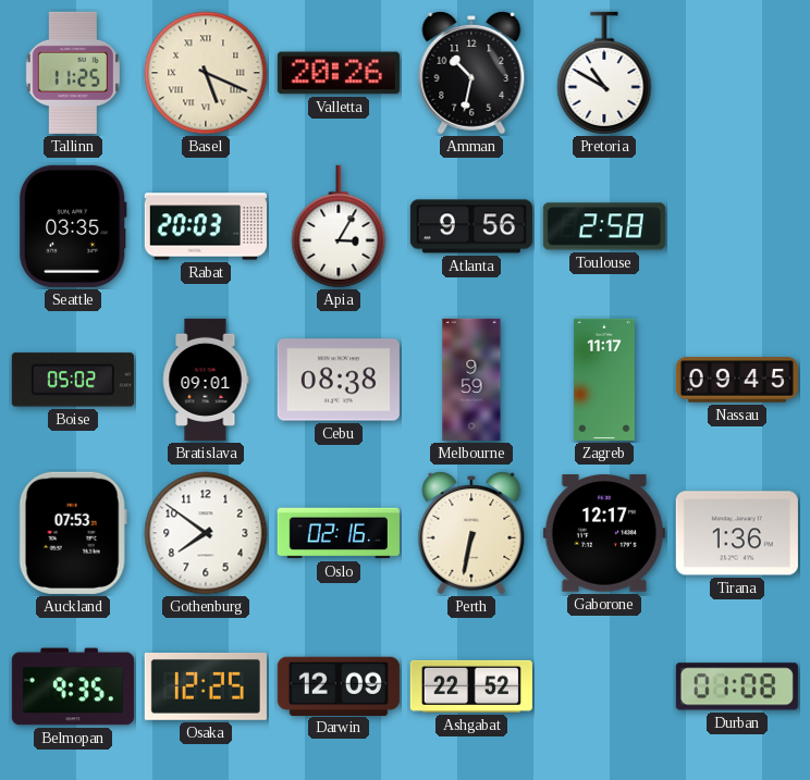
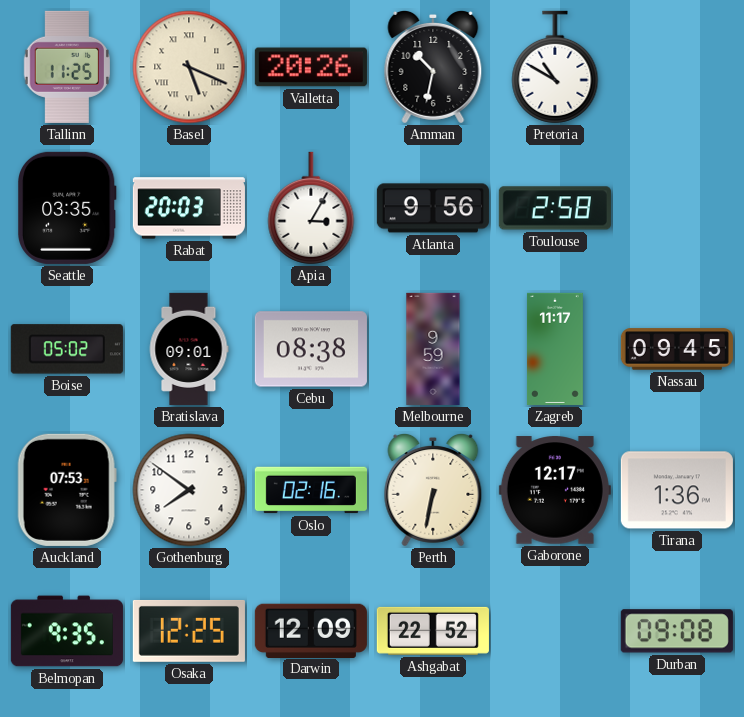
Durban: 01:08 -> 09:08 (677, 631)
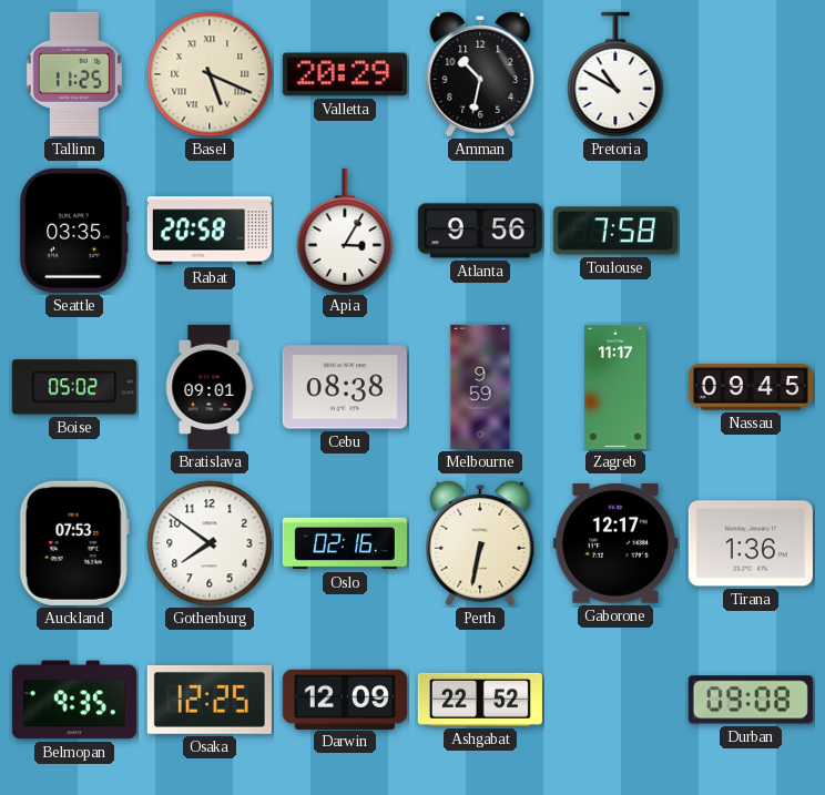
Valletta: 20:26 -> 20:29 (345, 74)
Rabat: 20:03 -> 20:58 (210, 231)
Toulouse: 2:58 -> 7:58 (615, 231)
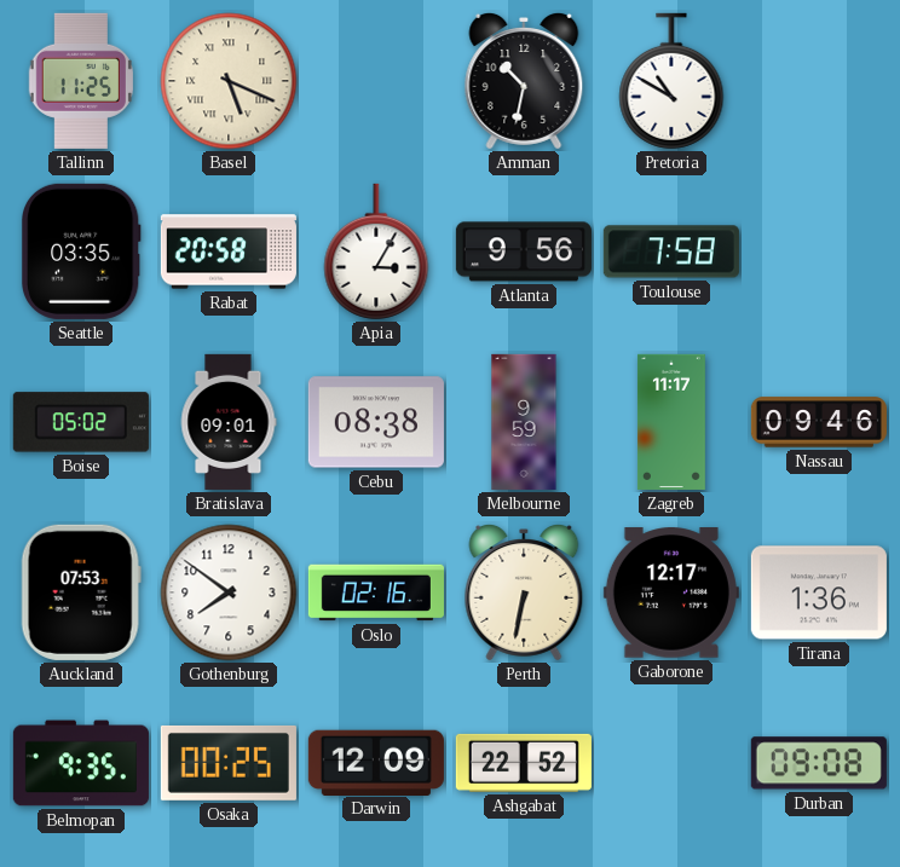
Valletta: 20:29 -> none (345, 74)
Nassau: 09:45 -> 09:46 (819, 422)
Osaka: 12:25 -> 00:25 (229, 763)
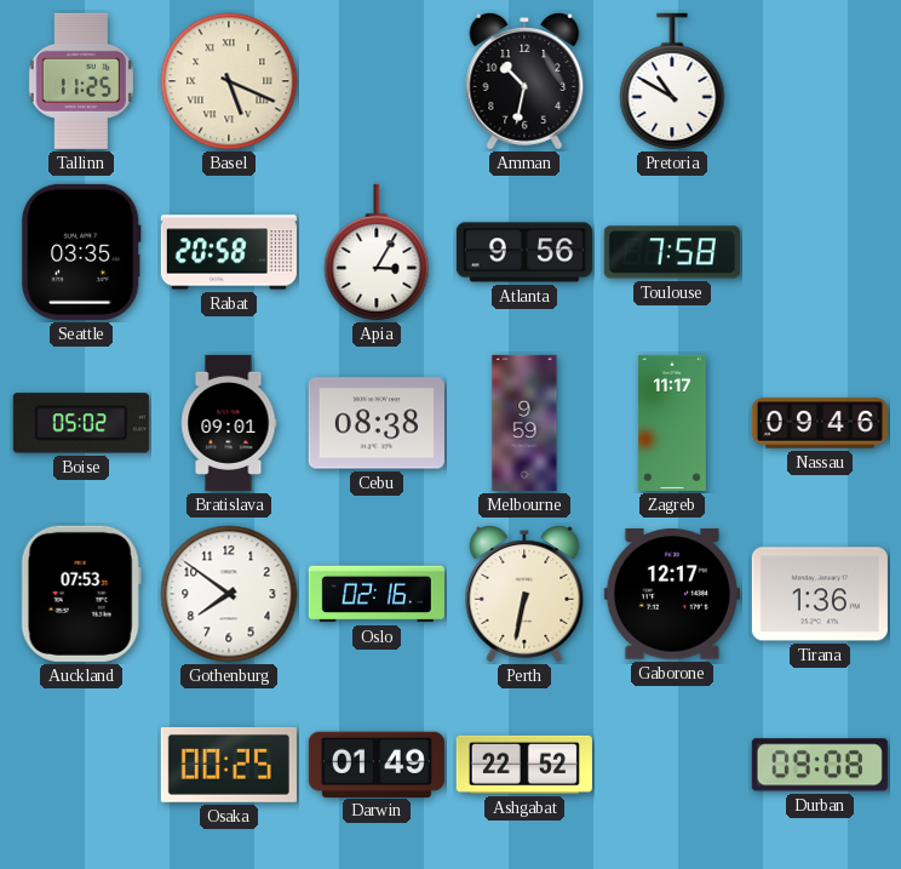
Belmopan: 9:35 -> none (81, 763)
Darwin: 12:09 -> 01:49 (377, 764)
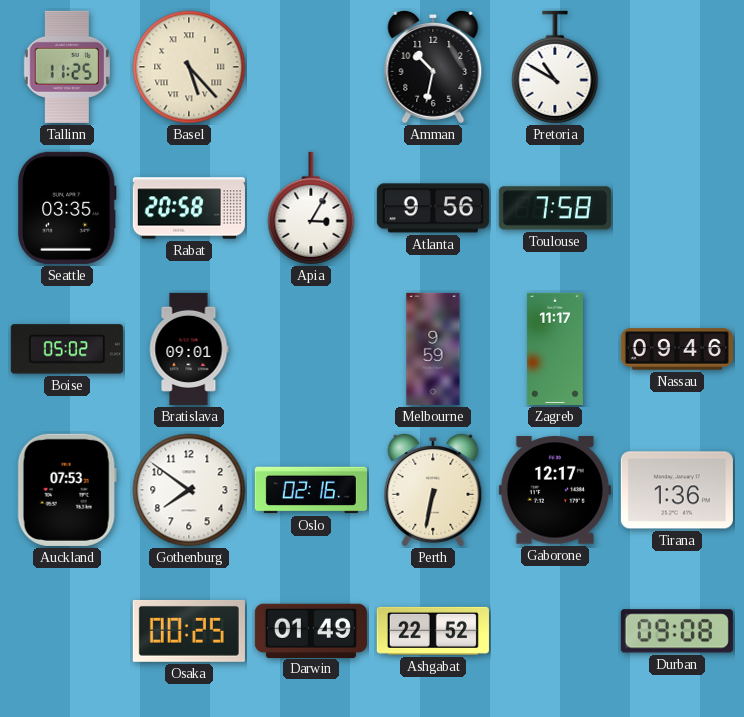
Basel: 5:19 -> 5:23 (189, 67)
Cebu: 08:38 -> none (377, 423)
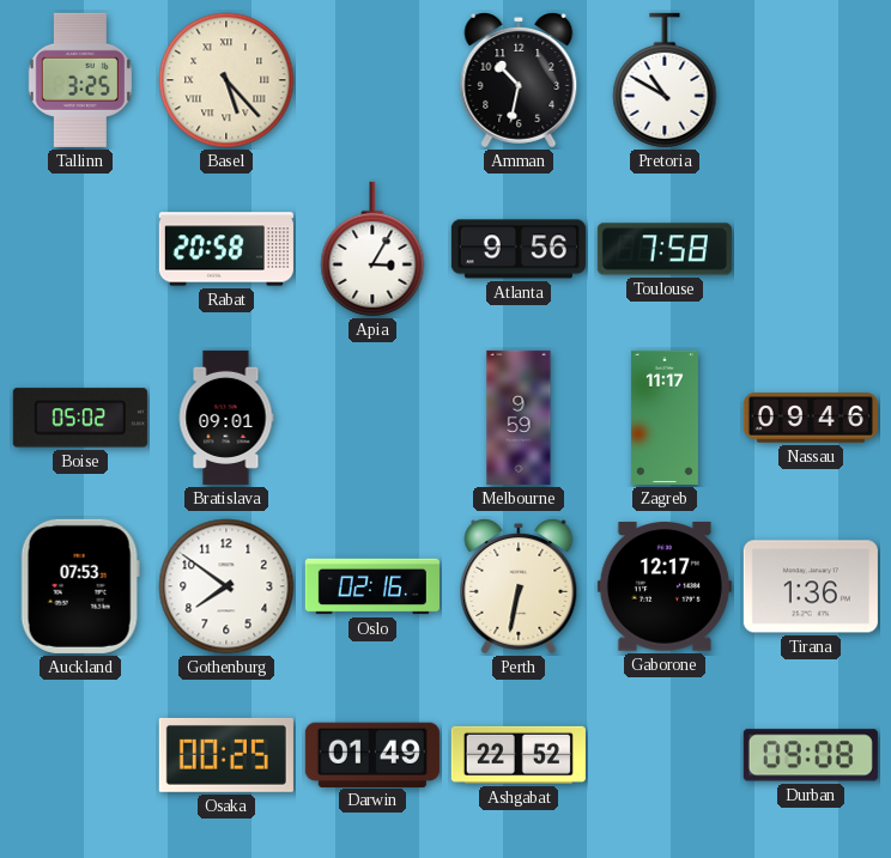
Tallinn: 11:25 -> 3:25 (80, 80)
Seattle: 03:35 -> none (68, 208)
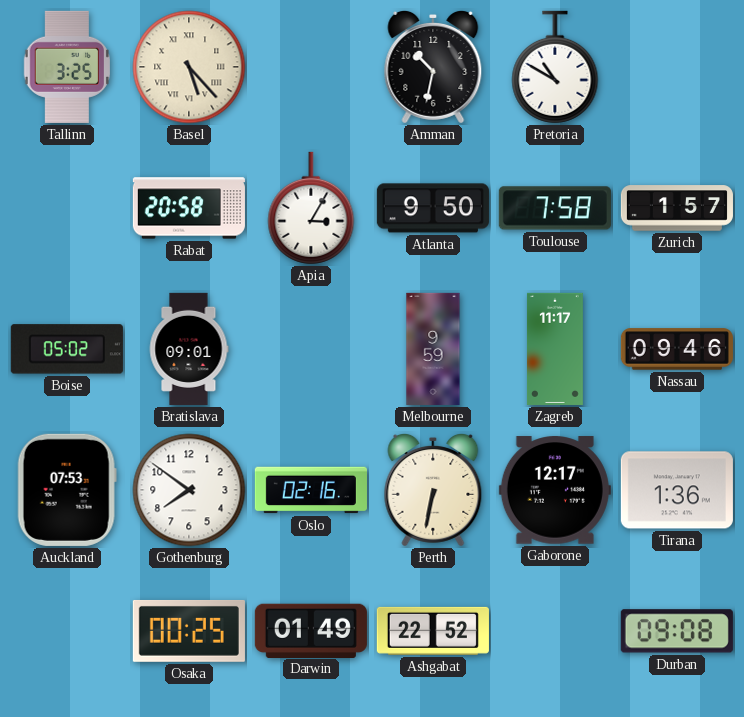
Atlanta: 9:56 -> 9:50 (433, 208)
Zurich: none -> 1:57 (677, 208)
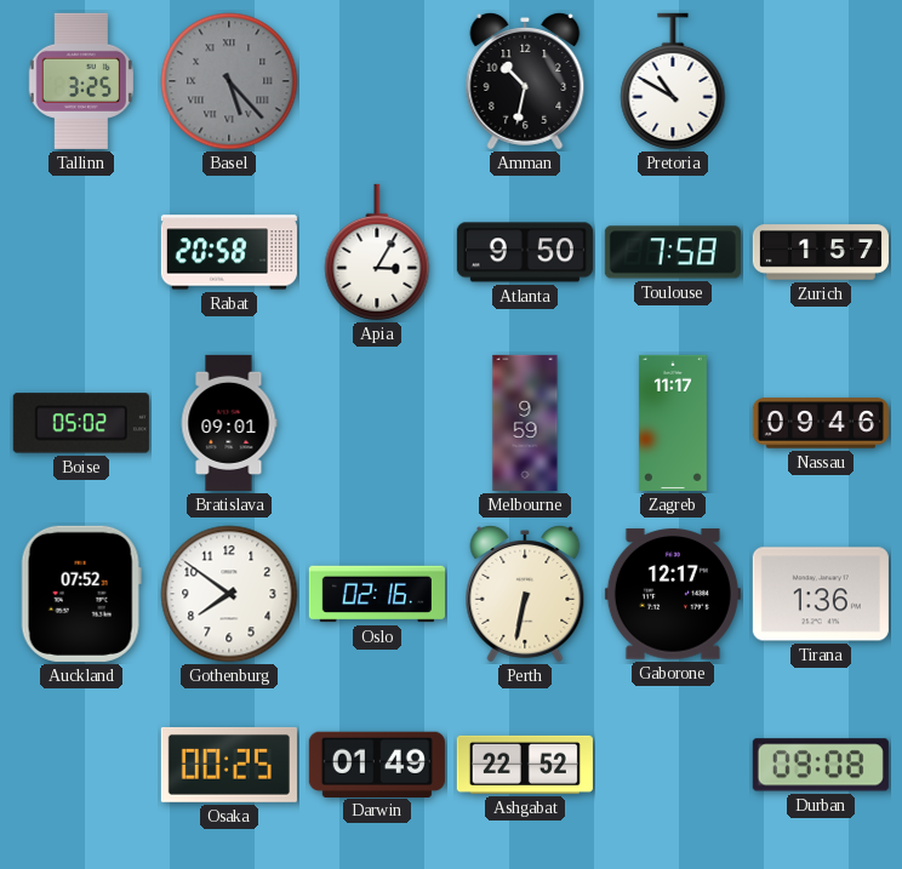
Basel dial: cream -> grey (229, 81)
Auckland: 07:53 -> 07:52 (81, 594)
